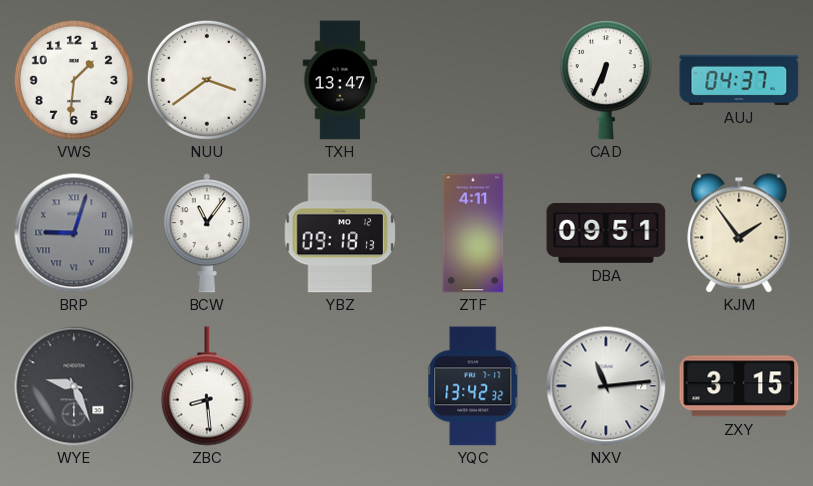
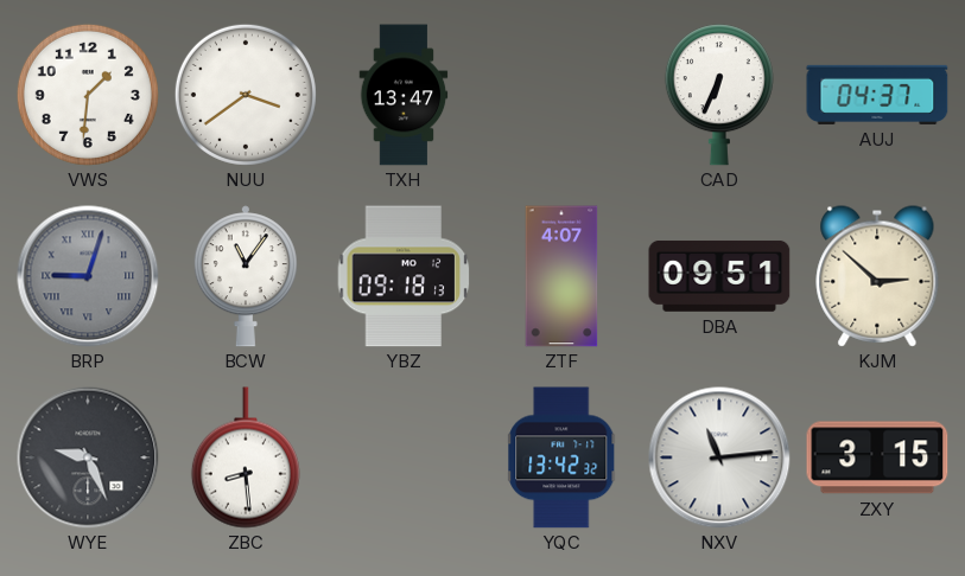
ZTF: 4:11 -> 4:07 (561, 276)
KJM: 1:54 -> 2:52 (877, 276)
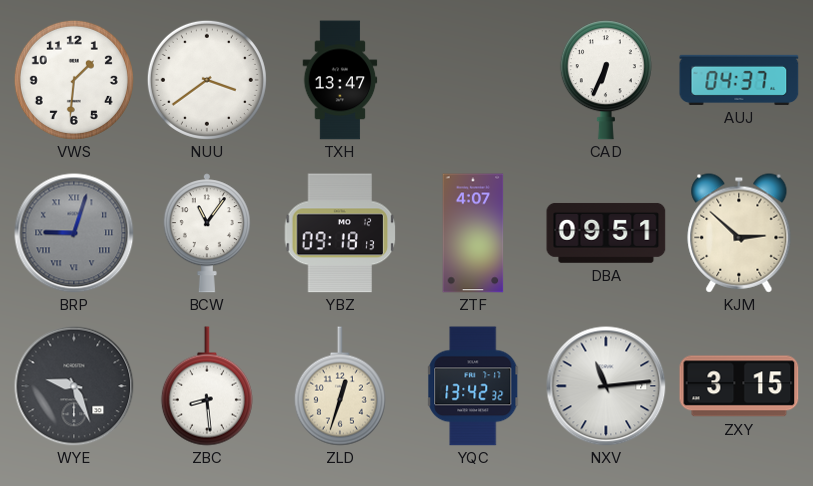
ZLD: none -> 12:33 (340, 386)
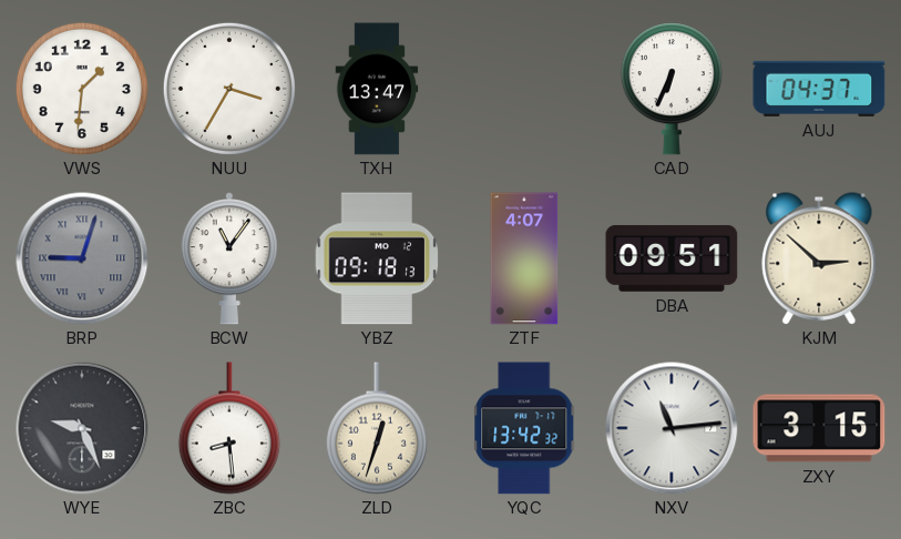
NUU: 3:39 -> 3:35 (229, 89)
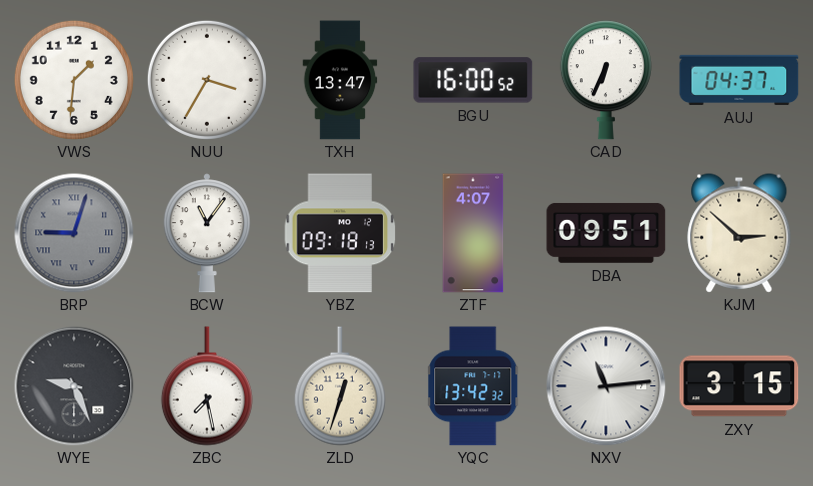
BGU: none -> 16:00 (473, 80)
ZBC: 8:29 -> 7:28 (207, 386)
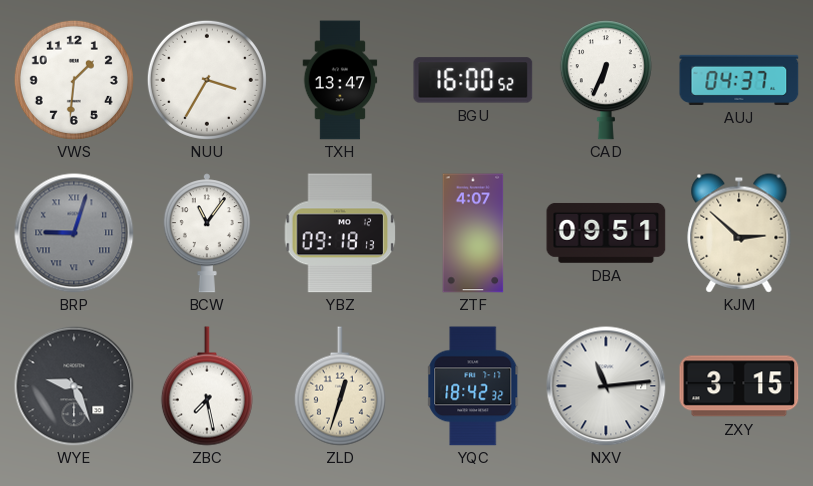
YQC: 13:42 -> 18:42 (474, 386)
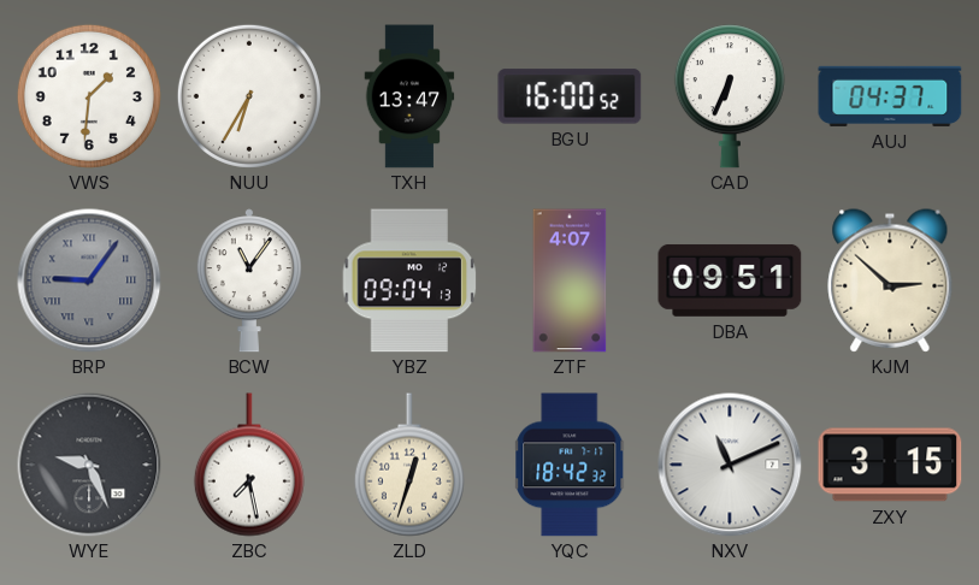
NUU: 3:35 -> 6:35 (249, 96)
BRP: 9:03 -> 9:06 (89, 280)
YBZ: 09:18 -> 09:04 (409, 280)
NXV: 11:14 -> 11:11 (730, 465)
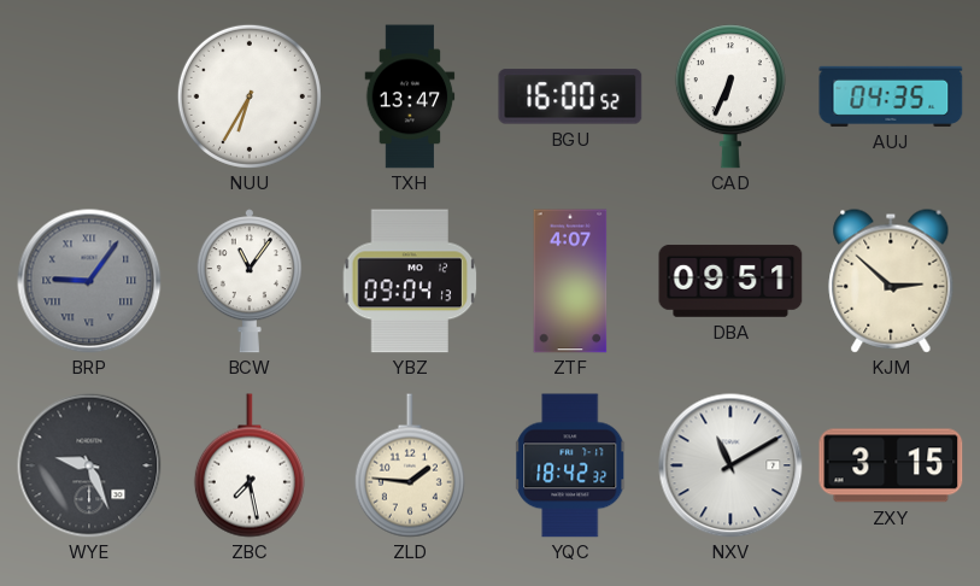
VWS: 1:31 -> none (89, 96)
AUJ: 04:37 -> 04:35 (891, 96)
ZLD: 12:33 -> 1:46 (410, 465)
NXV: 11:11 -> 11:10 (730, 465)
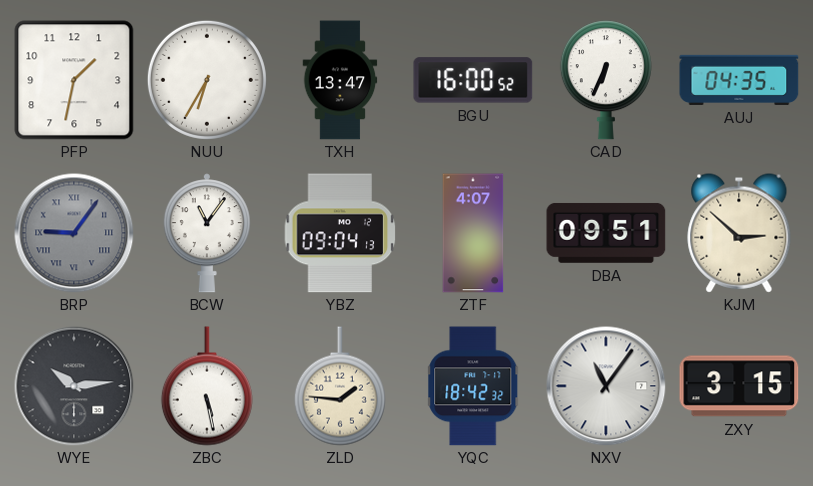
PFP: none -> 1:32 (74, 80)
WYE: 9:26 -> 10:14 (74, 386)
ZBC: 7:28 -> 5:28 (207, 386)
NXV: 11:10 -> 11:06 (606, 386)
